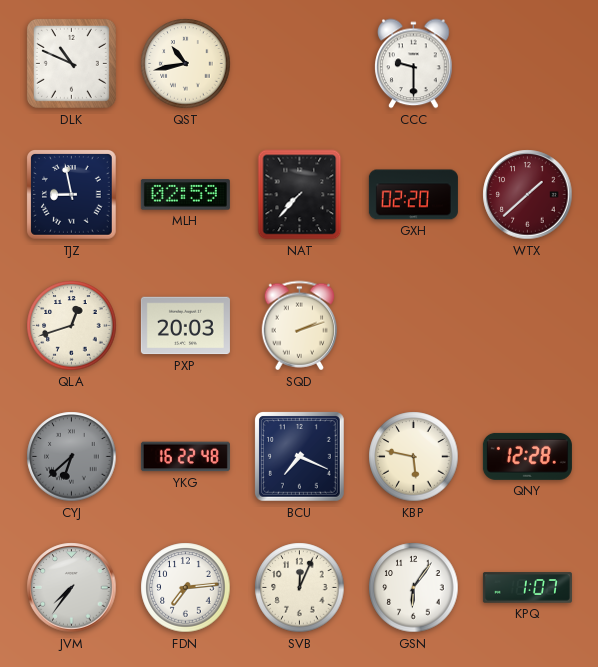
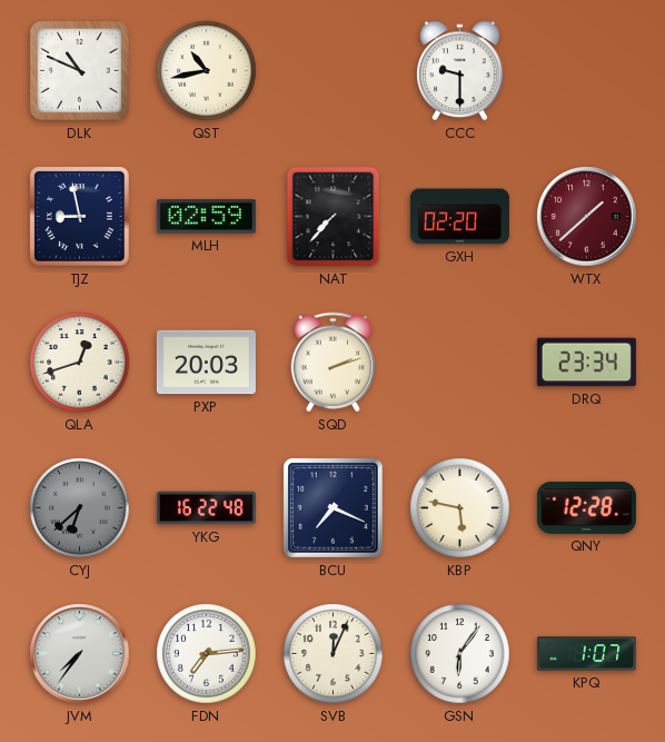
DRQ: none -> 23:34 (586, 363)
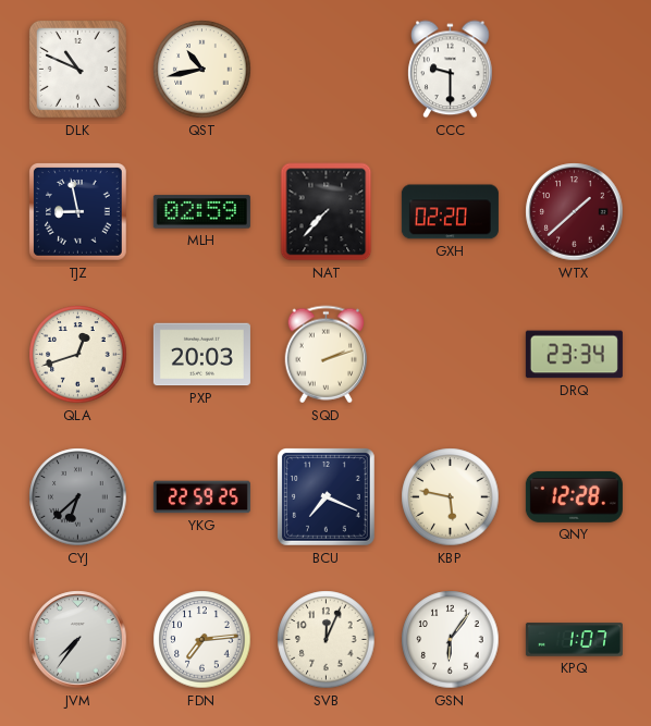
YKG: 16:22 -> 22:59 (201, 497)
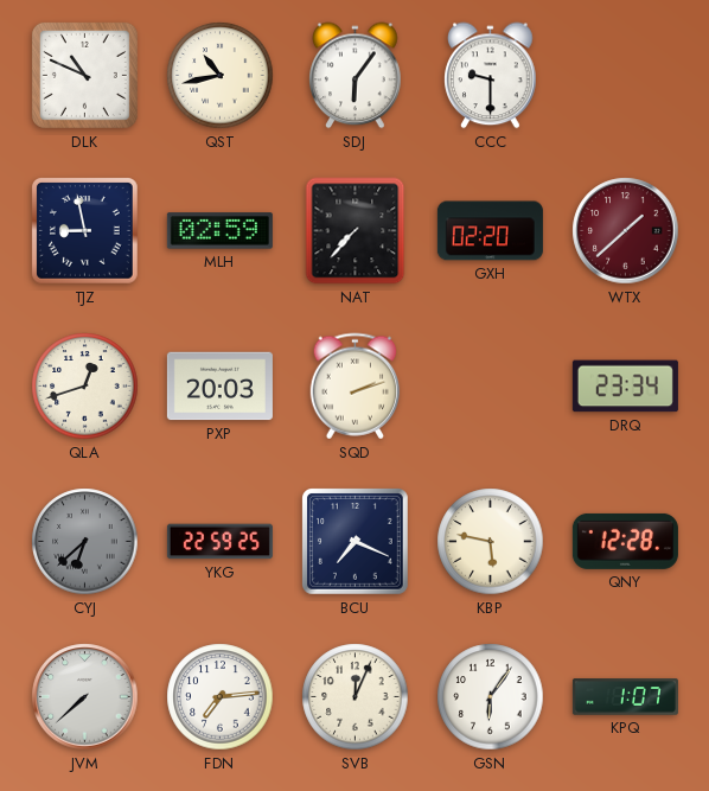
SDJ: none -> 6:06 (356, 76)
JVM: 7:36 -> 7:38 (85, 697)
